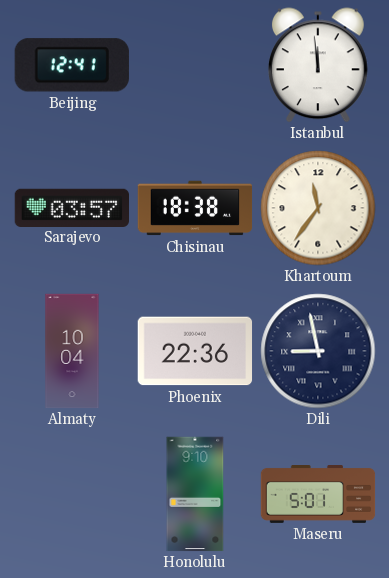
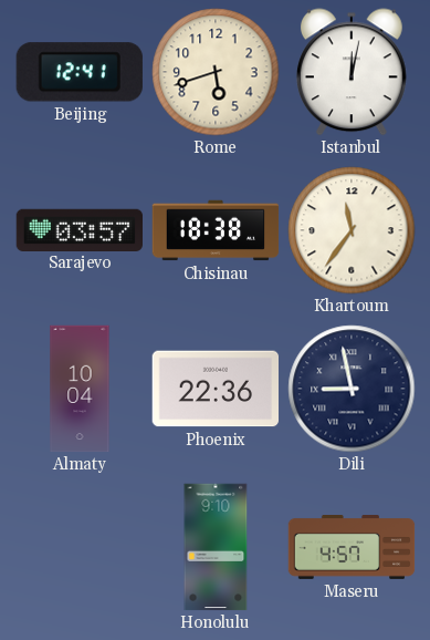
Rome: none -> 5:42 (216, 72)
Istanbul: 11:59 -> 12:02 (352, 72)
Maseru: 5:01 -> 4:57 (352, 548)
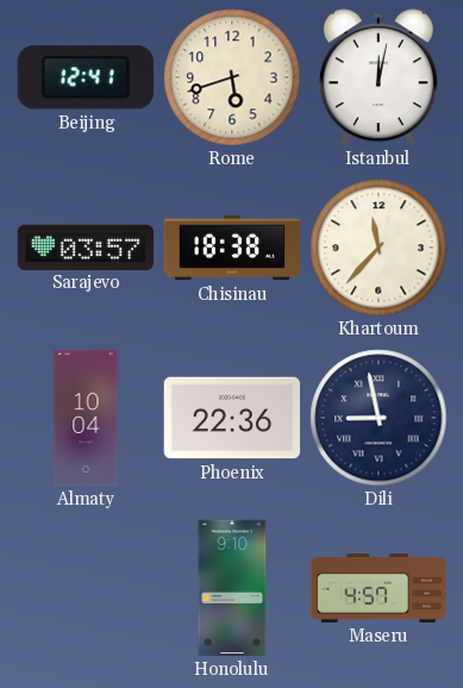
Khartoum: 11:36 -> 11:37 (378, 248)
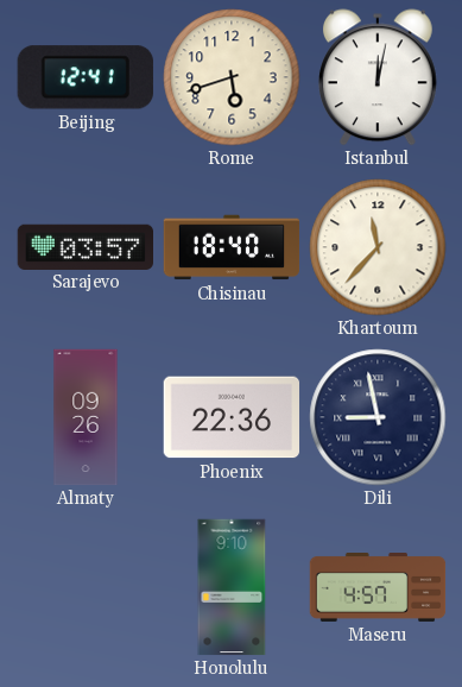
Chisinau: 18:38 -> 18:40 (232, 247)
Almaty: 10:04 -> 09:26 (86, 417)
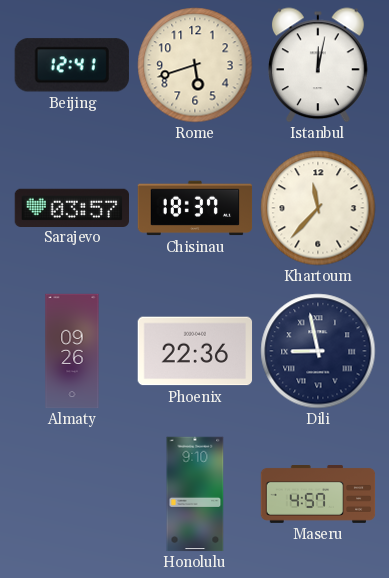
Chisinau: 18:40 -> 18:37 (195, 208)
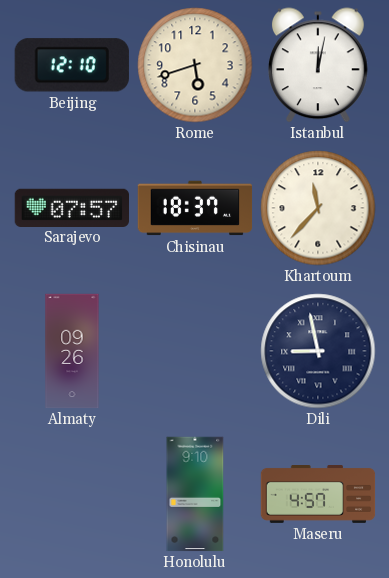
Beijing: 12:41 -> 12:10 (72, 65)
Sarajevo: 03:57 -> 07:57 (72, 207)
Phoenix: 22:36 -> none (195, 351)
